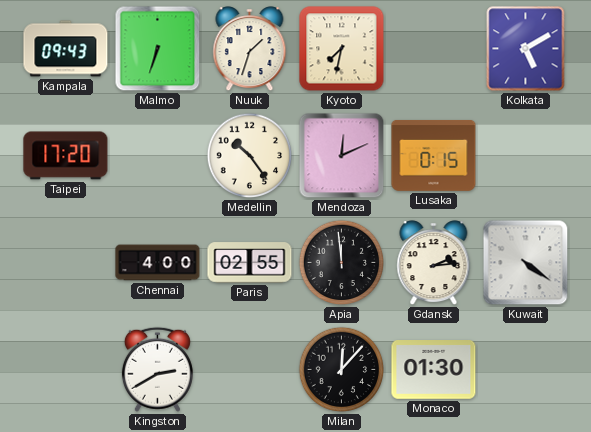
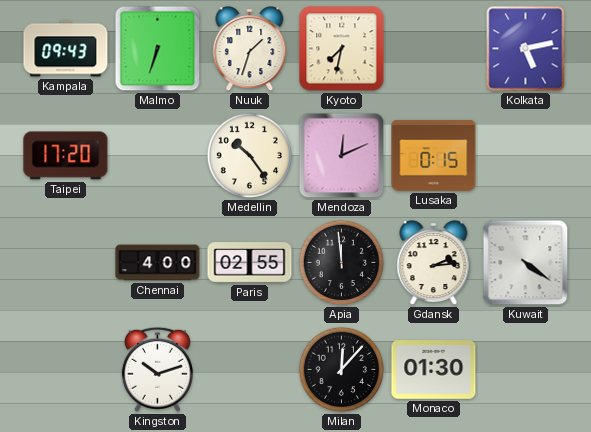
Kolkata: 5:10 -> 5:13 (526, 49)
Kingston: 2:40 -> 10:12 (157, 369)
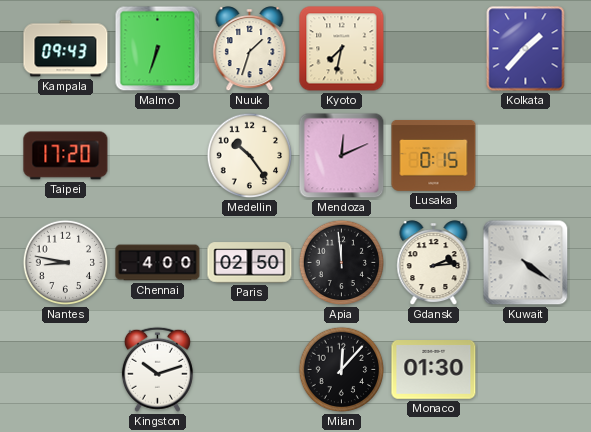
Kolkata: 5:13 -> 1:37 (526, 49)
Nantes: none -> 8:47 (66, 263)
Paris: 02:55 -> 02:50 (250, 263)
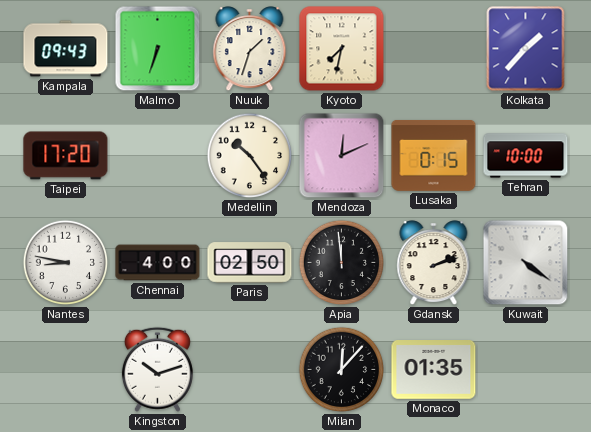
Tehran: none -> 10:00 (526, 156)
Gdansk: 2:14 -> 2:12 (434, 263)
Monaco: 01:30 -> 01:35 (434, 370)
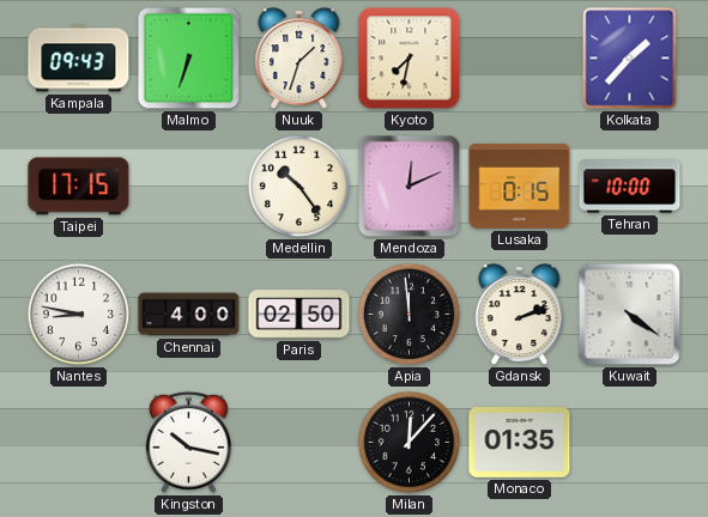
Taipei: 17:20 -> 17:15 (79, 187)
Kingston: 10:12 -> 10:17 (188, 442)
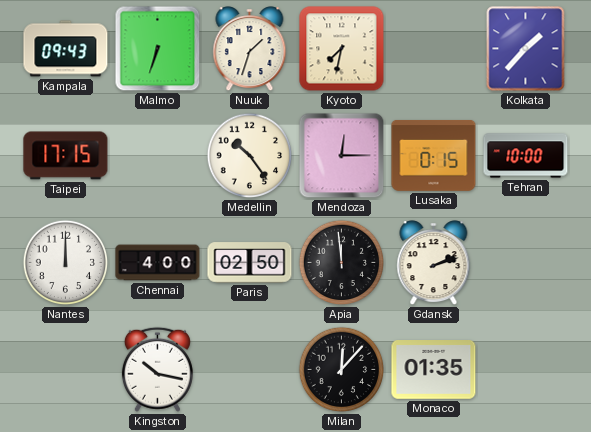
Mendoza: 12:11 -> 12:15 (342, 156)
Nantes: 8:47 -> 12:00 (66, 263)
Kuwait: 4:21 -> none (630, 315)
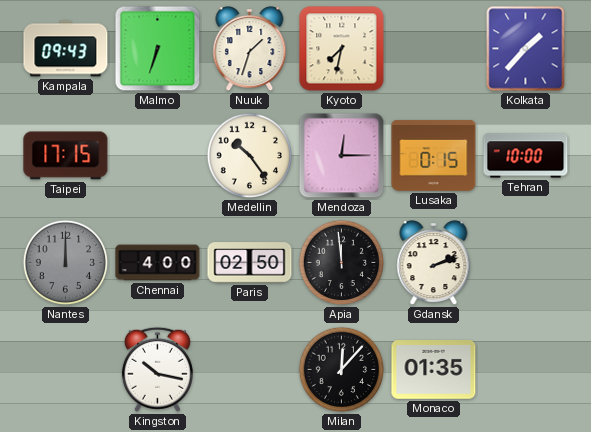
Nantes dial: white -> grey (66, 263)
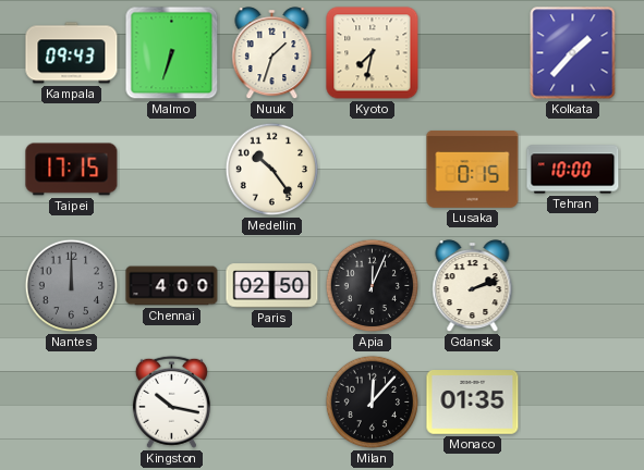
Mendoza: 12:15 -> none (342, 156)
Apia: 11:59 -> 12:04 (373, 286)
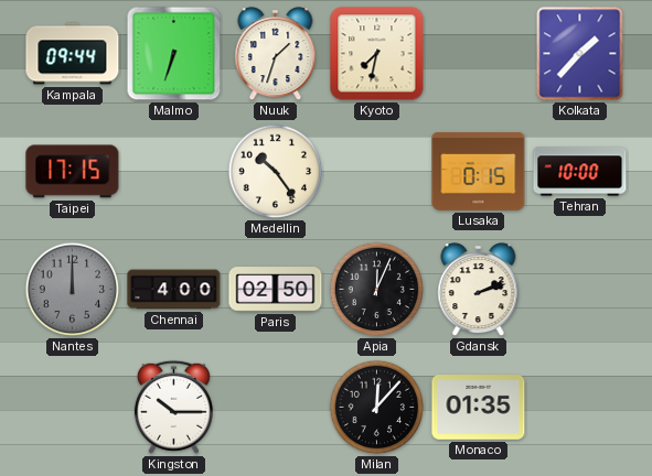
Kampala: 09:43 -> 09:44 (73, 54)
Kingston: 10:17 -> 10:15 (173, 407)
